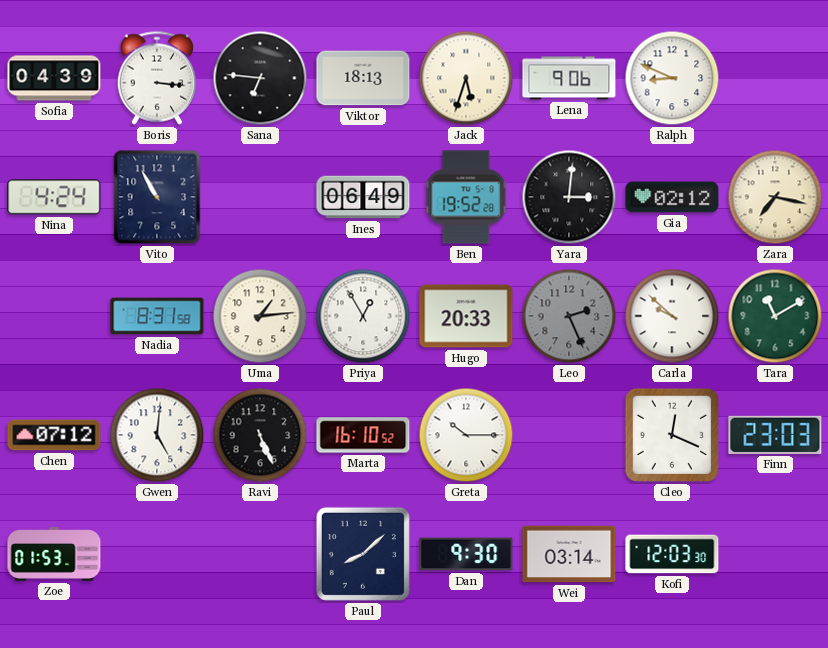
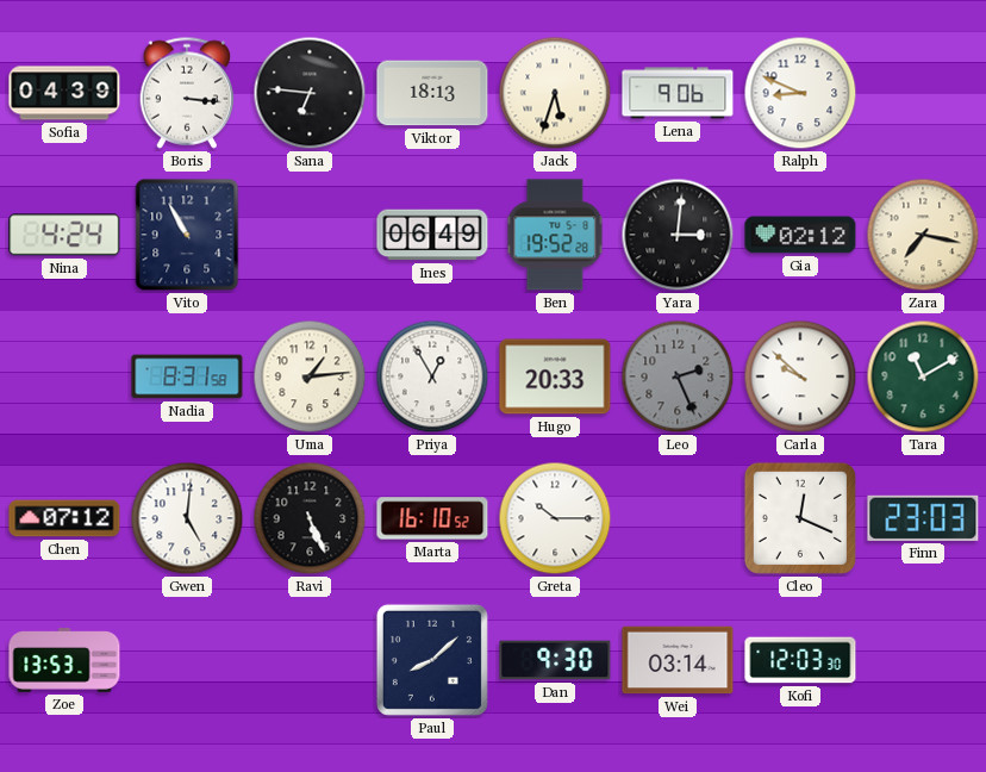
Zoe: 01:53 -> 13:53 (64, 661)
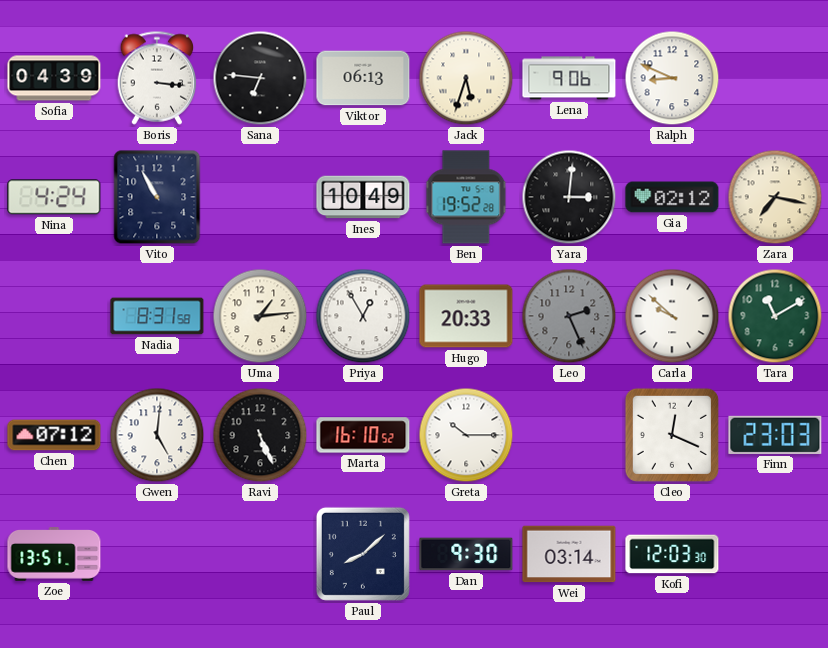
Viktor: 18:13 -> 06:13 (363, 78)
Ines: 06:49 -> 10:49 (363, 197)
Zoe: 13:53 -> 13:51 (54, 555)
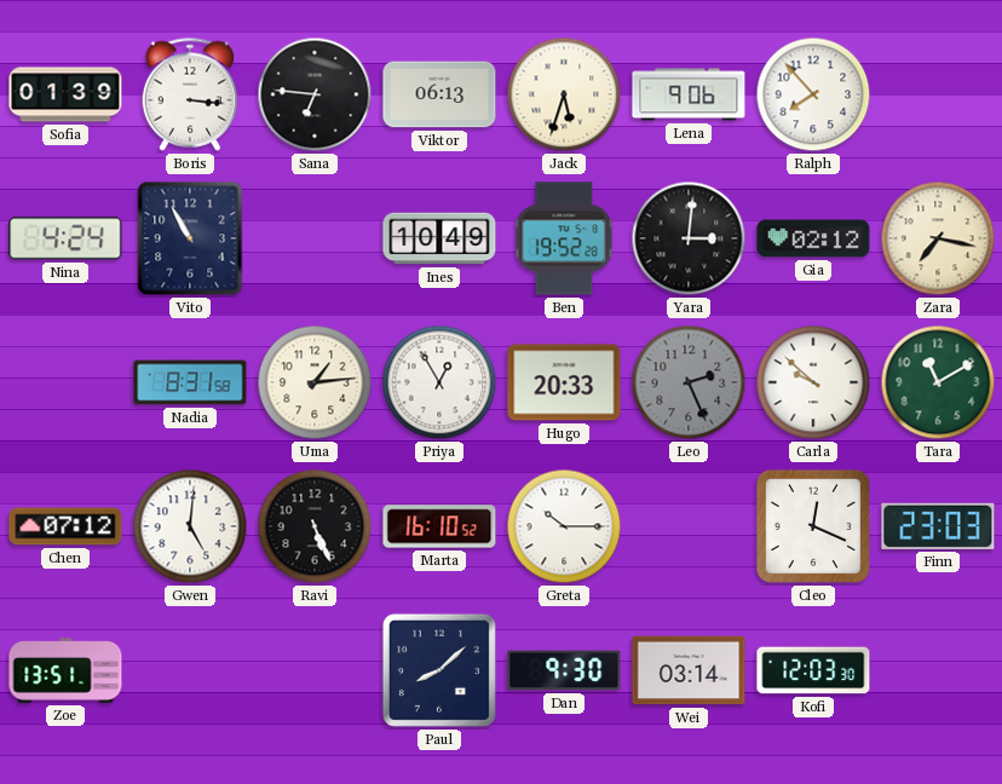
Sofia: 04:39 -> 01:39 (65, 94)
Ralph: 8:49 -> 7:53 (813, 94)
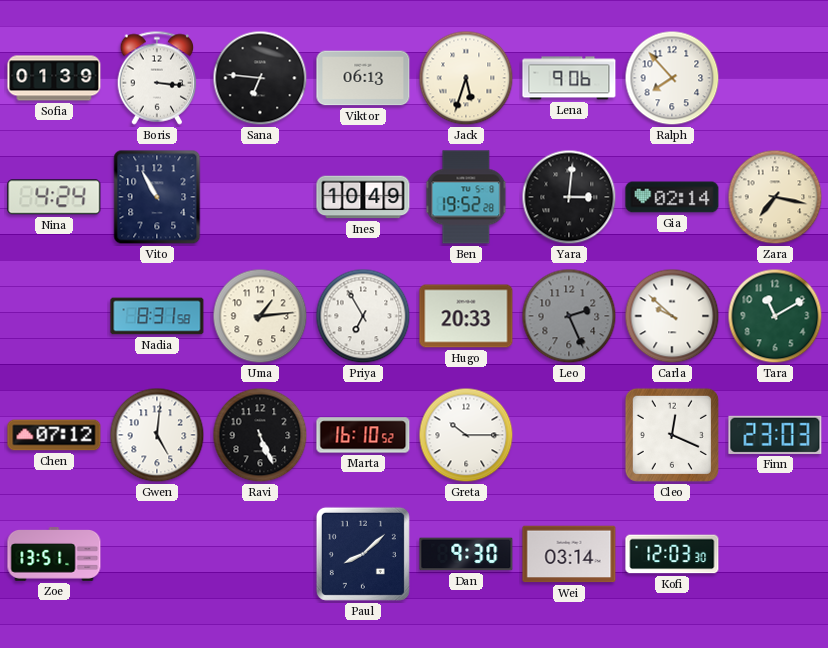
Gia: 02:12 -> 02:14 (672, 197)
Priya: 12:55 -> 6:55 (363, 316)
